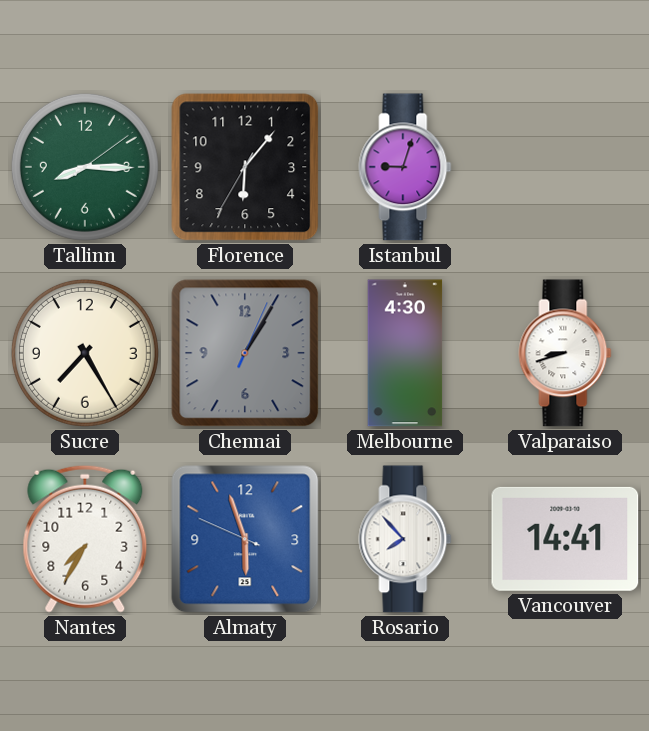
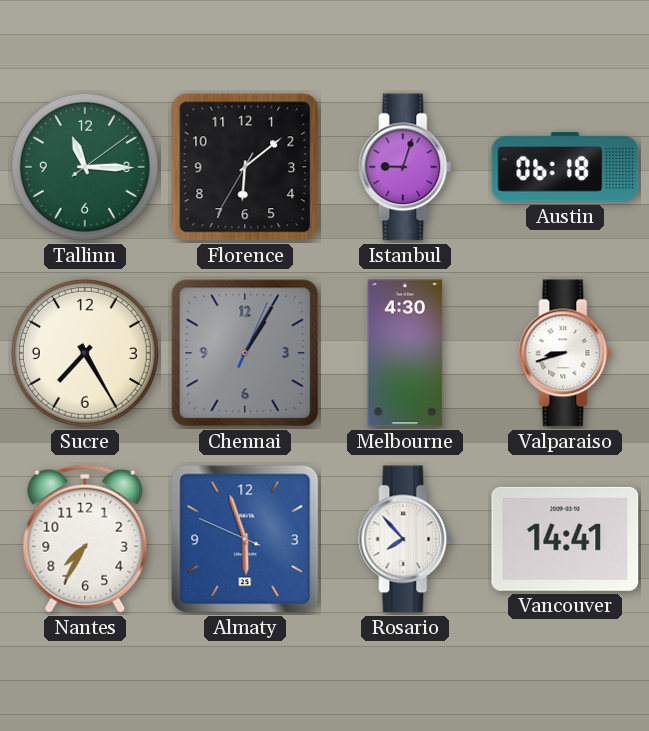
Tallinn: 8:15 -> 11:15 (85, 167)
Florence: 6:06 -> 6:08 (245, 167)
Austin: none -> 06:18 (565, 167)
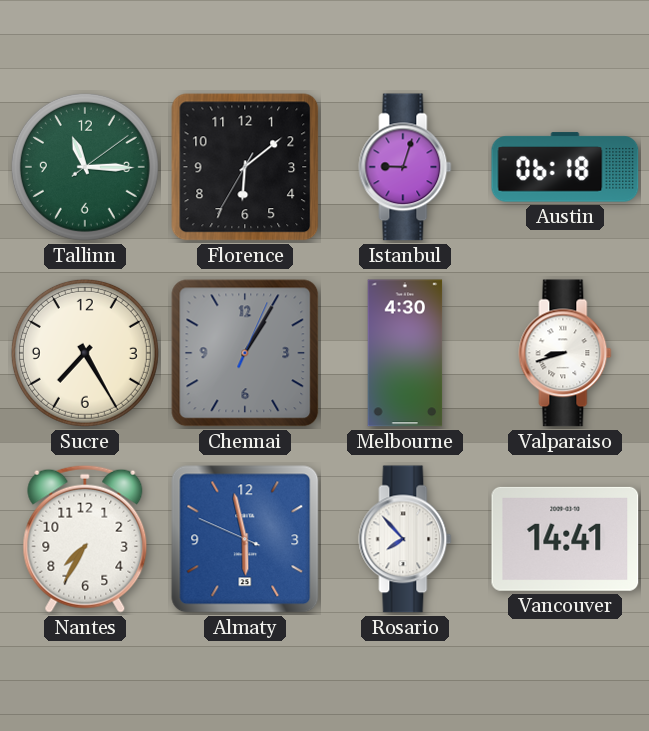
Almaty: 5:56 -> 5:57 (245, 539)
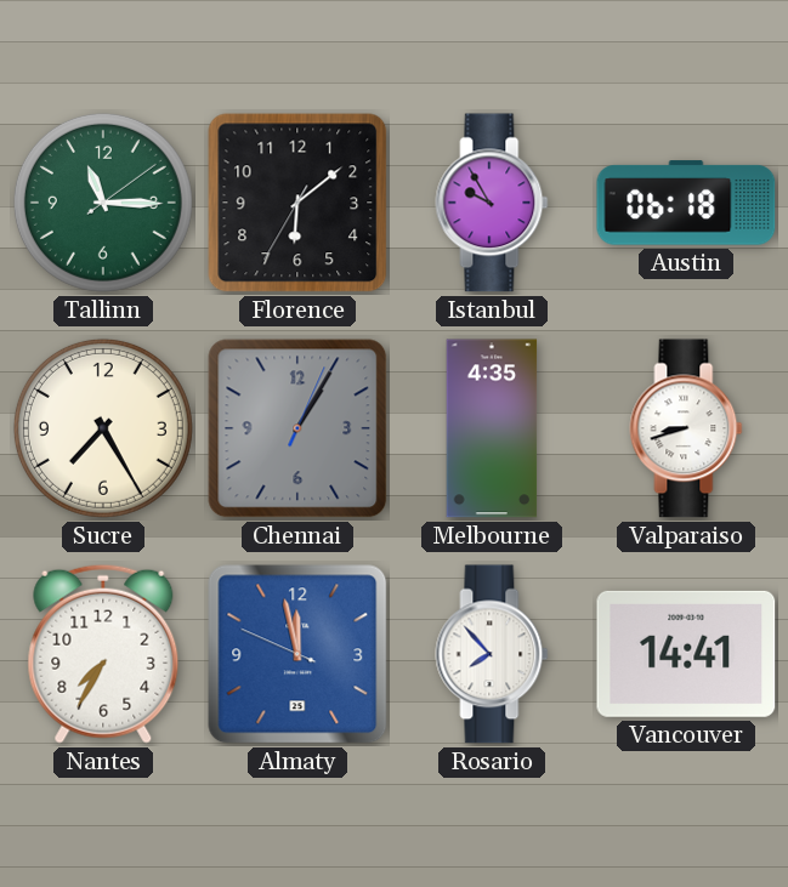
Istanbul: 9:03 -> 9:55 (492, 203)
Melbourne: 4:30 -> 4:35 (492, 428)
Almaty: 5:57 -> 11:57 (297, 654)
